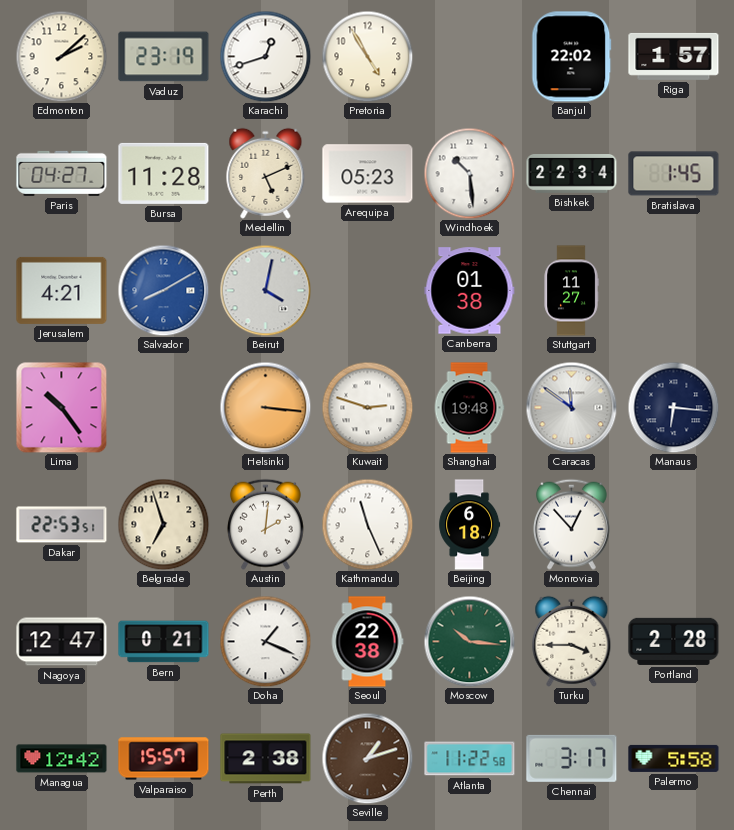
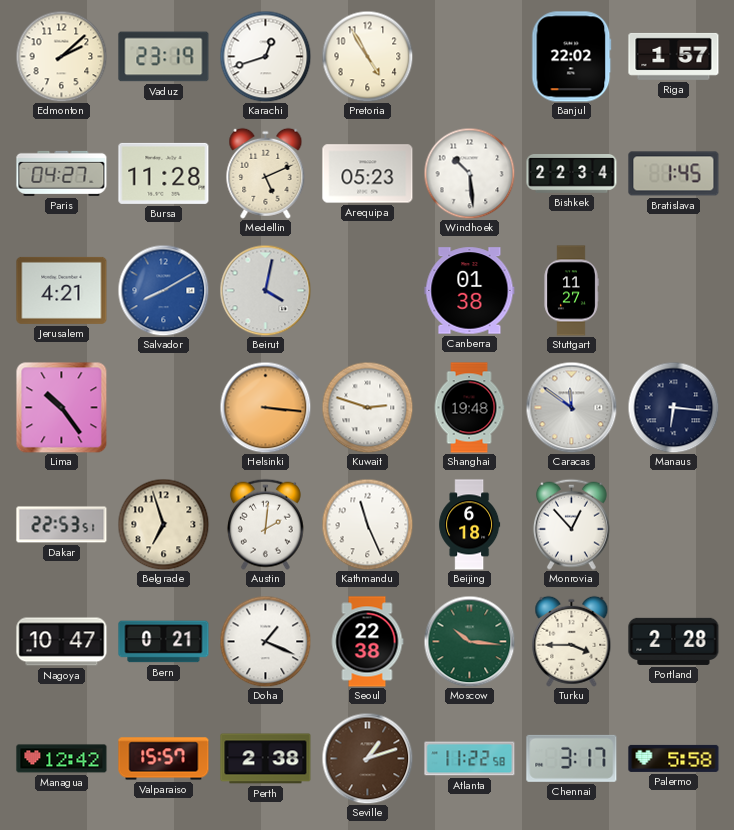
Nagoya: 12:47 -> 10:47 (62, 642)
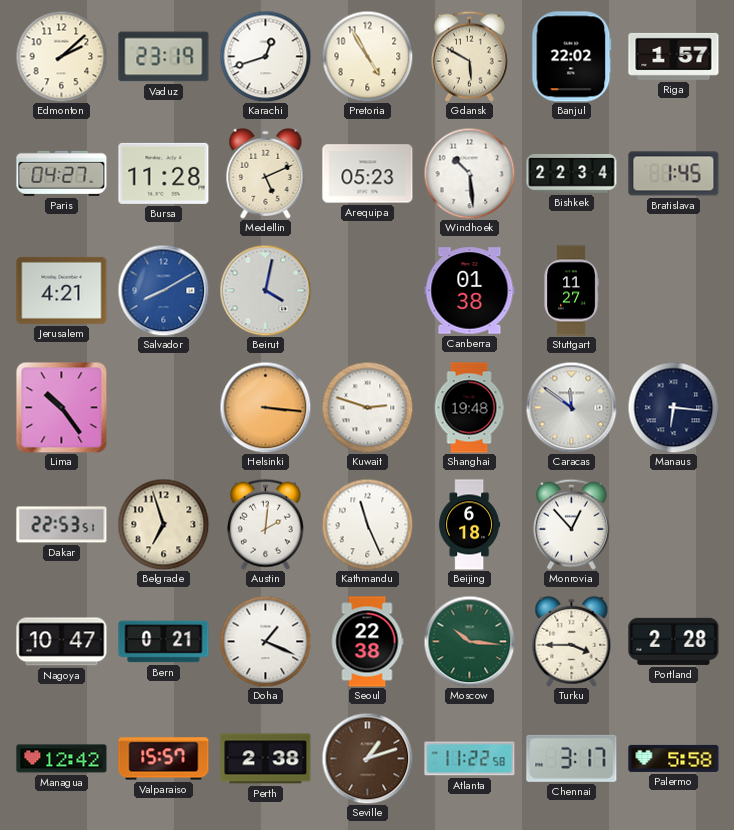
Gdansk: none -> 5:50 (469, 56)
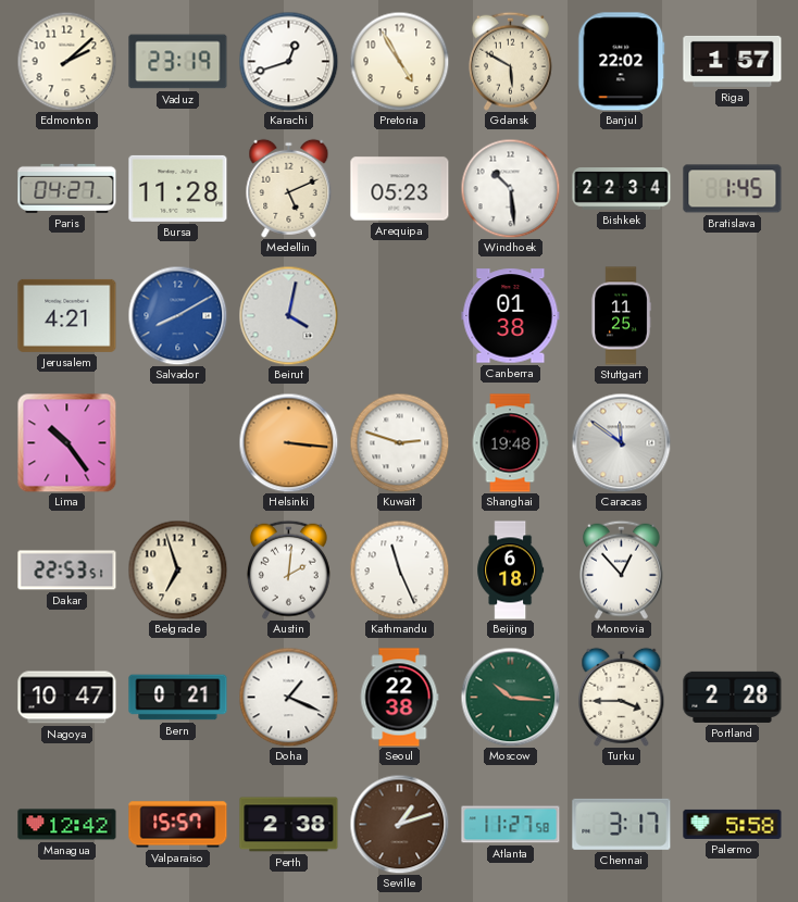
Stuttgart: 11:27 -> 11:25 (621, 316)
Manaus: 6:16 -> none (673, 407)
Atlanta: 11:22 -> 11:27 (511, 825)
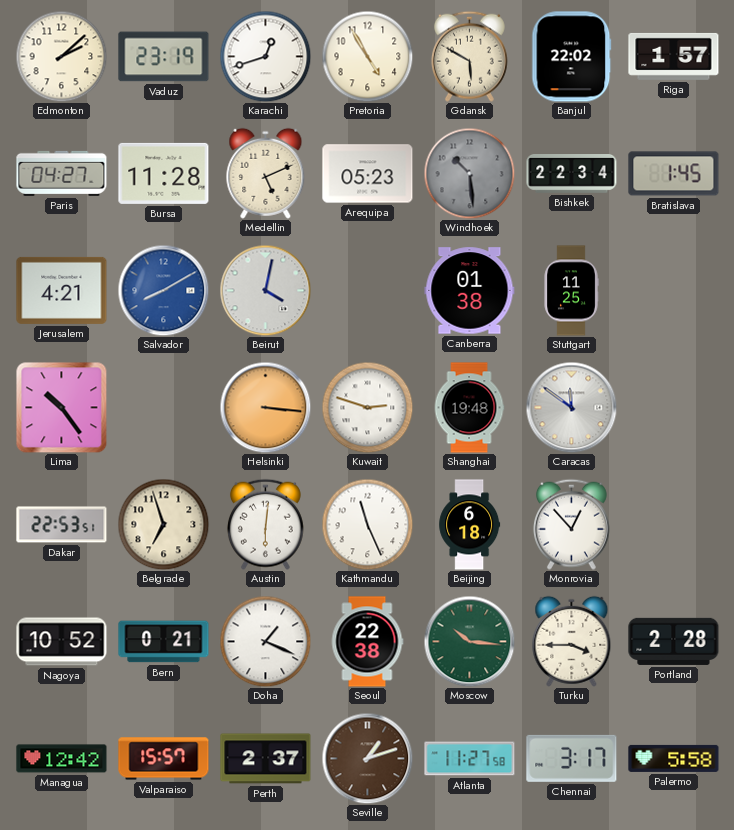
Windhoek dial: white -> grey (469, 173)
Austin: 2:01 -> 6:01 (265, 524)
Nagoya: 10:47 -> 10:52 (62, 642)
Perth: 2:38 -> 2:37 (266, 759)
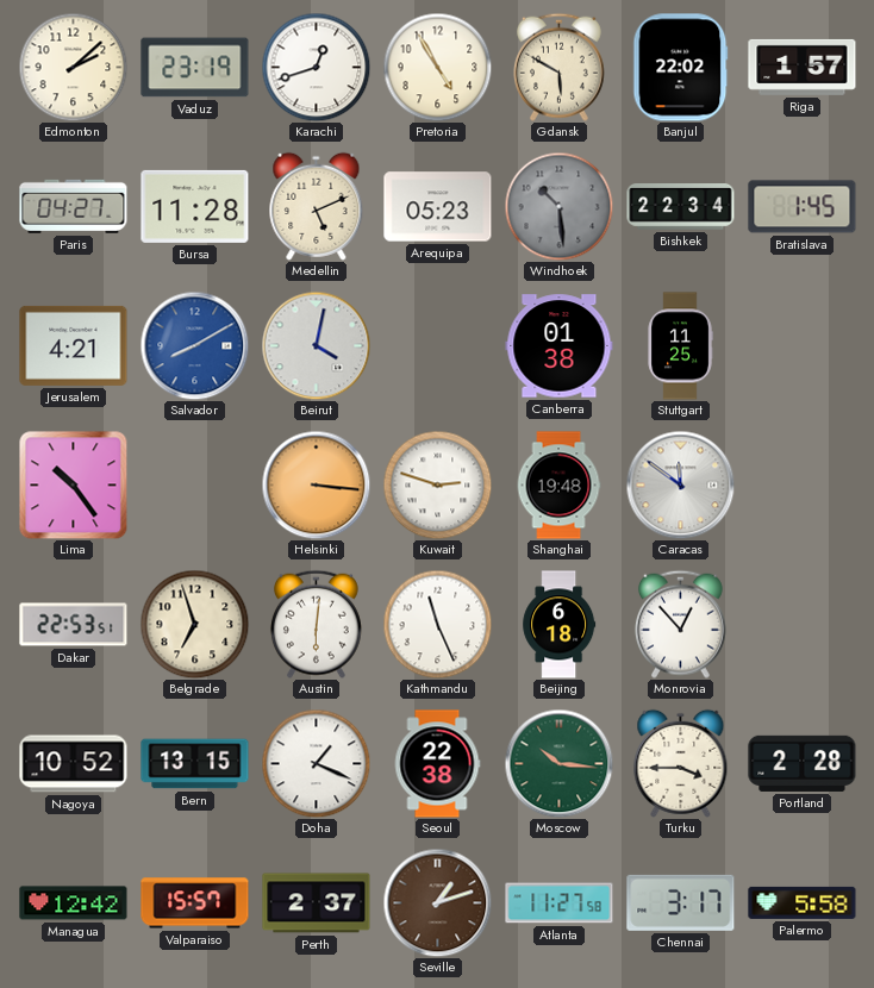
Bern: 0:21 -> 13:15 (195, 764)
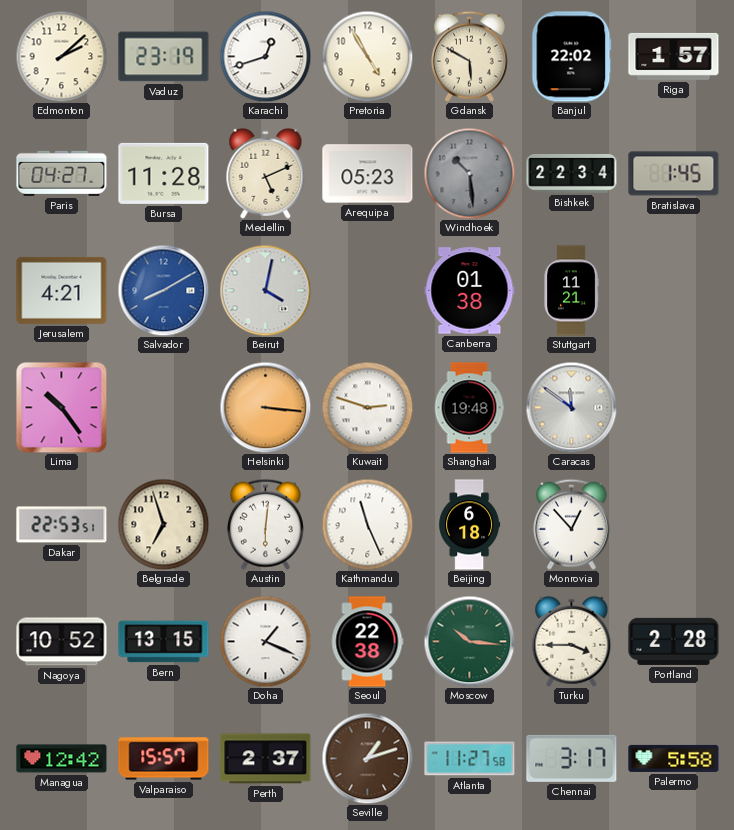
Stuttgart: 11:25 -> 11:21 (571, 291)
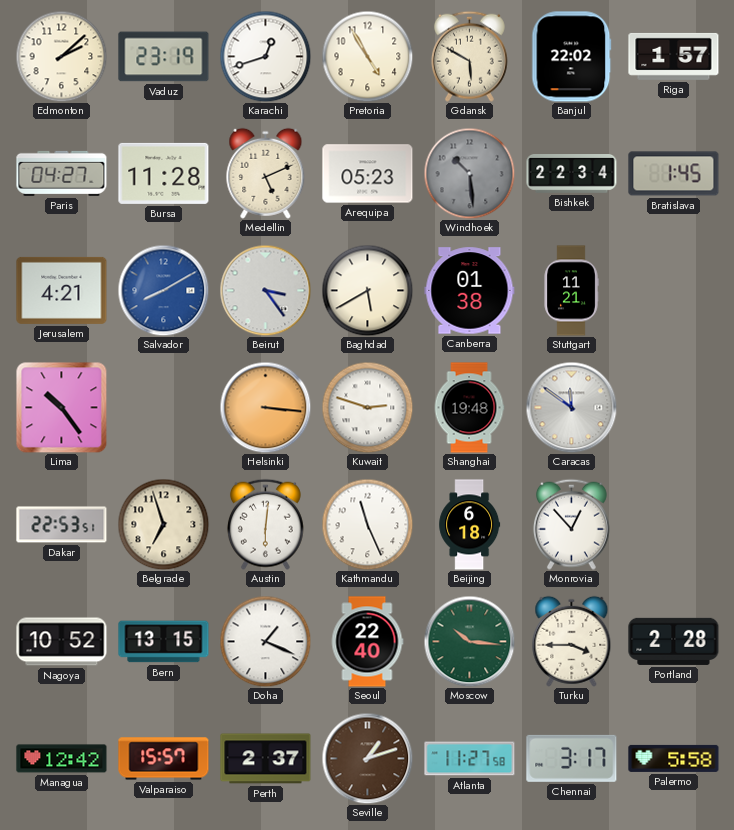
Beirut: 4:02 -> 3:24 (265, 290)
Baghdad: none -> 5:40 (367, 290)
Seoul: 22:38 -> 22:40 (367, 642)
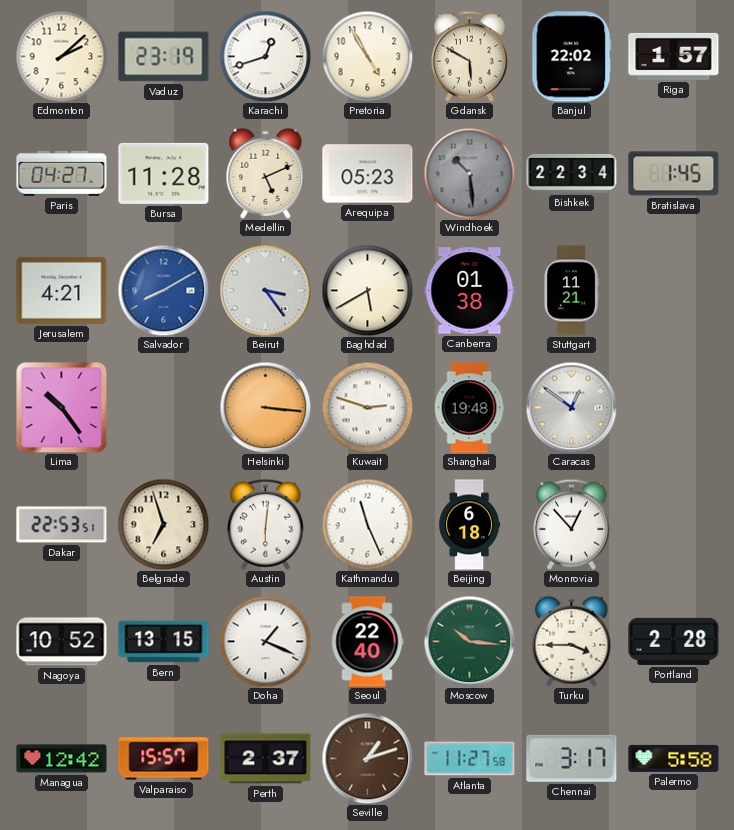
Caracas: 11:51 -> 12:51 (571, 407)
